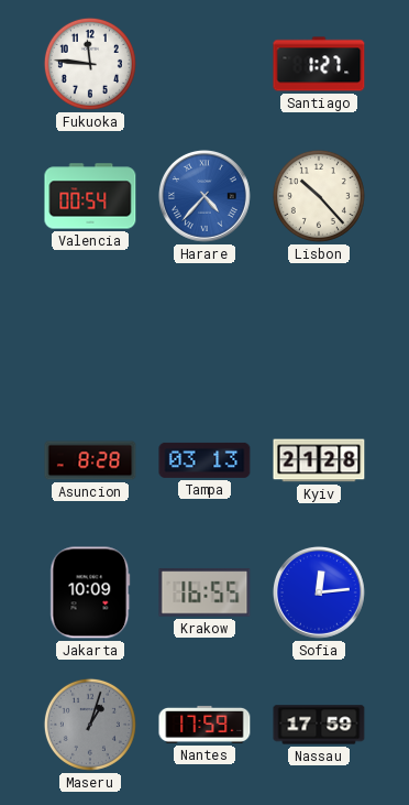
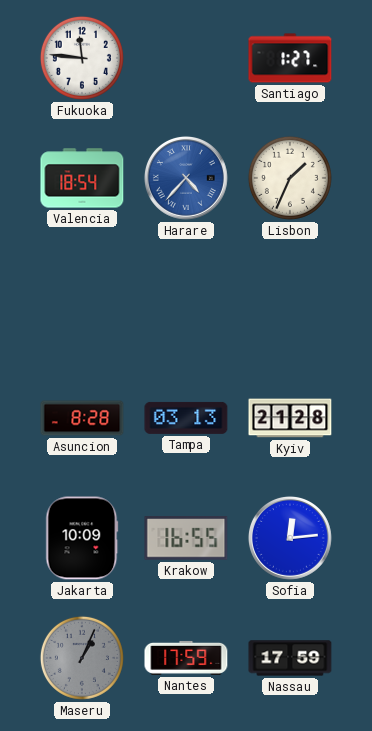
Valencia: 00:54 -> 18:54 (82, 178)
Lisbon: 10:23 -> 1:34 (290, 178)
Maseru: 1:03 -> 1:04 (82, 658)
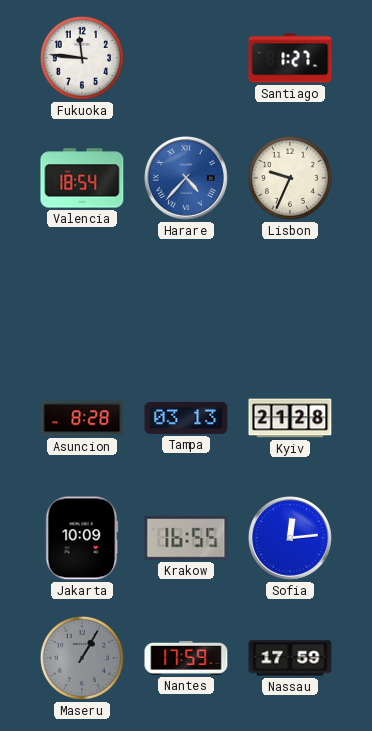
Lisbon: 1:34 -> 9:34 (290, 178)
Maseru: 1:04 -> 1:05 (82, 658)
